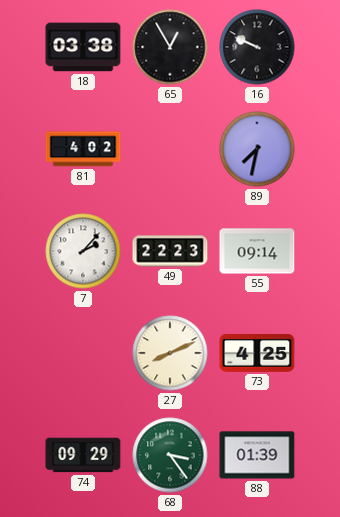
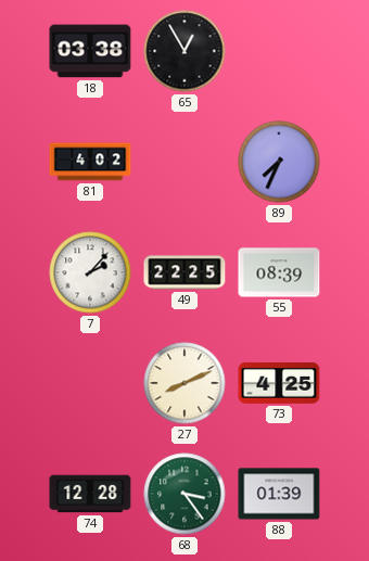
16: 9:49 -> none (257, 47)
89: 7:32 -> 7:34 (279, 162)
49: 22:23 -> 22:25 (184, 272)
55: 09:14 -> 08:39 (279, 272)
74: 09:29 -> 12:28 (90, 494)
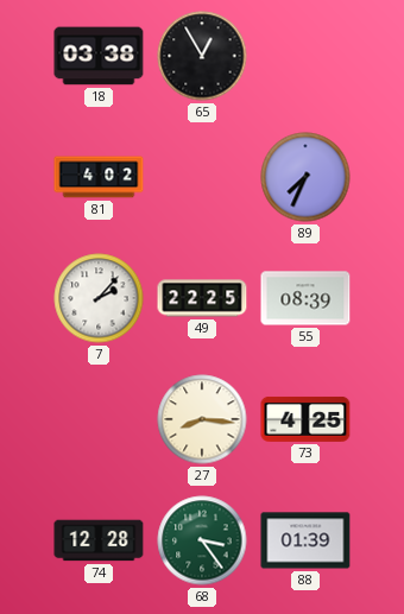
27: 8:11 -> 8:16 (202, 419)
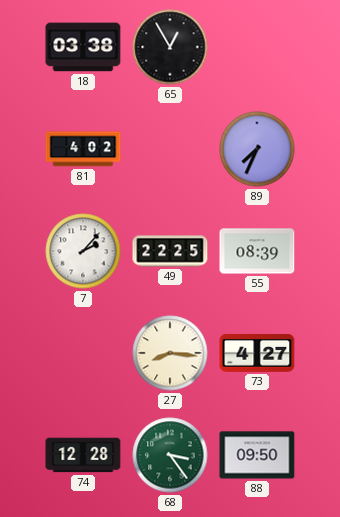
73: 4:25 -> 4:27 (257, 353)
88: 01:39 -> 09:50 (257, 455)
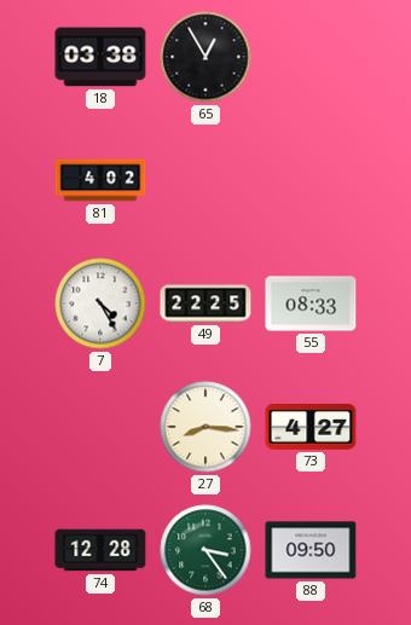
89: 7:34 -> none (257, 149)
7: 2:07 -> 4:25 (100, 303)
55: 08:39 -> 08:33 (311, 303)
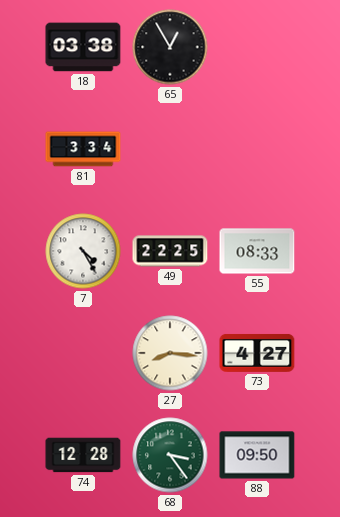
81: 4:02 -> 3:34 (83, 149)
